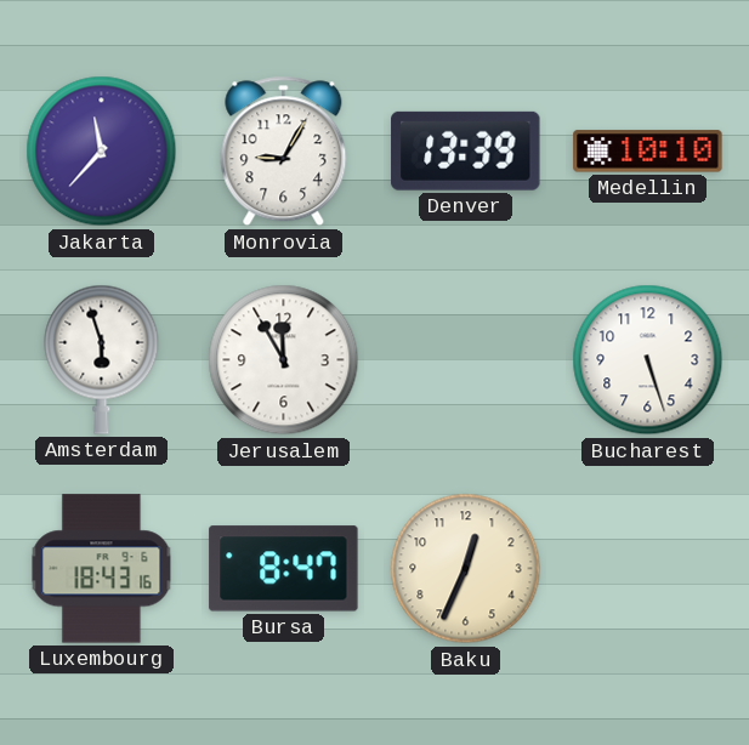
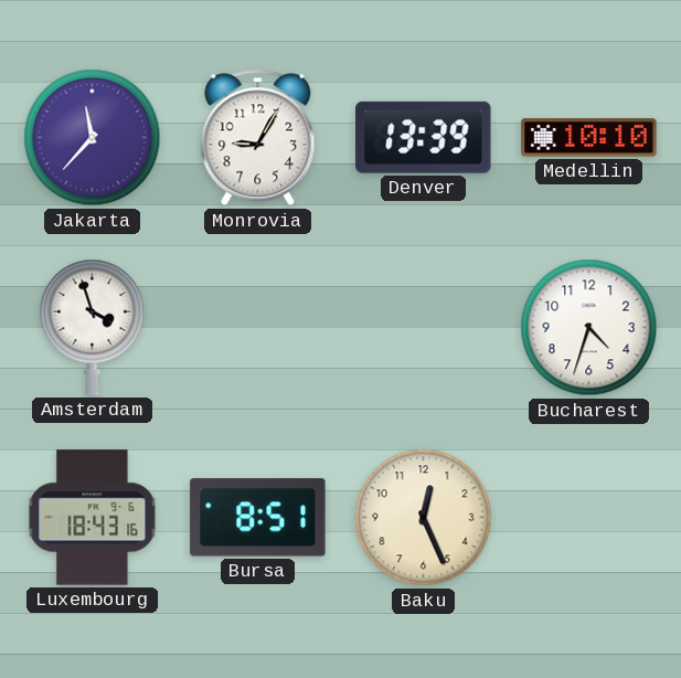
Amsterdam: 5:57 -> 3:57 (93, 327)
Jerusalem: 11:55 -> none (284, 360)
Bucharest: 5:27 -> 4:33 (589, 328)
Bursa: 8:47 -> 8:51 (258, 518)
Baku: 12:34 -> 12:26 (424, 518)
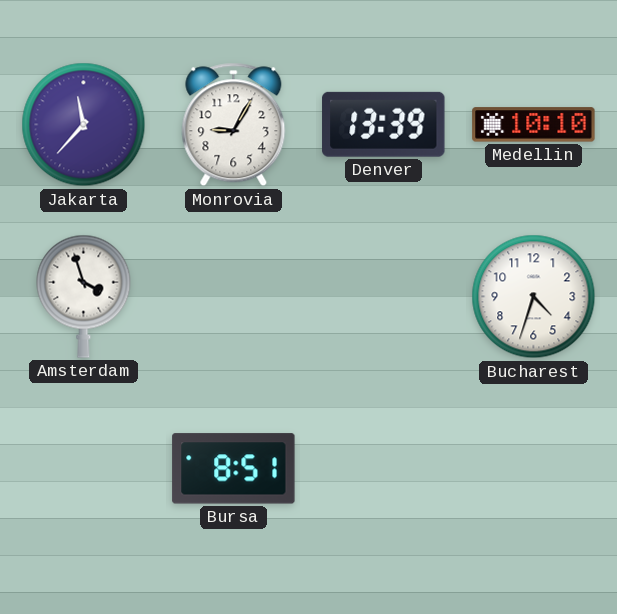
Luxembourg: 18:43 -> none (93, 518)
Baku: 12:26 -> none (424, 518)
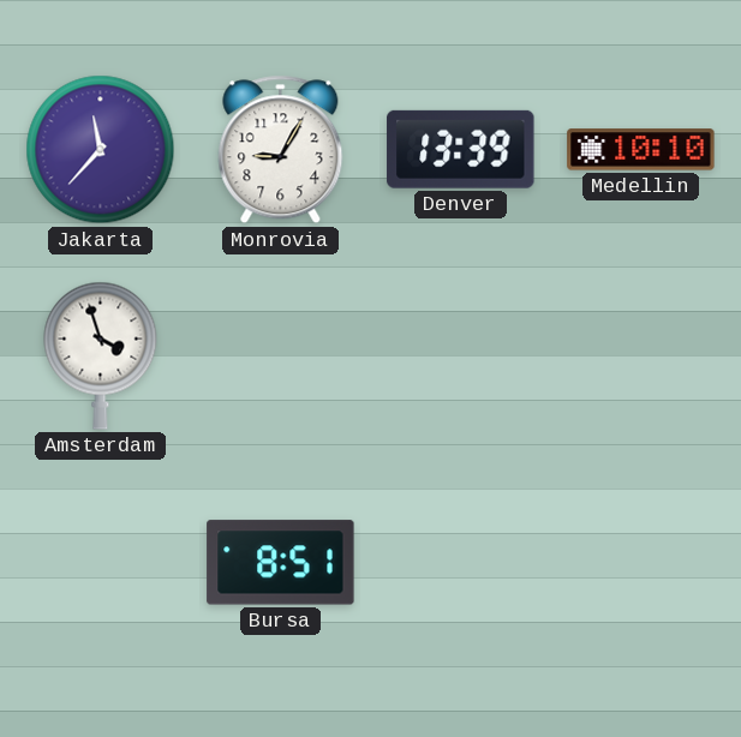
Bucharest: 4:33 -> none (534, 297)
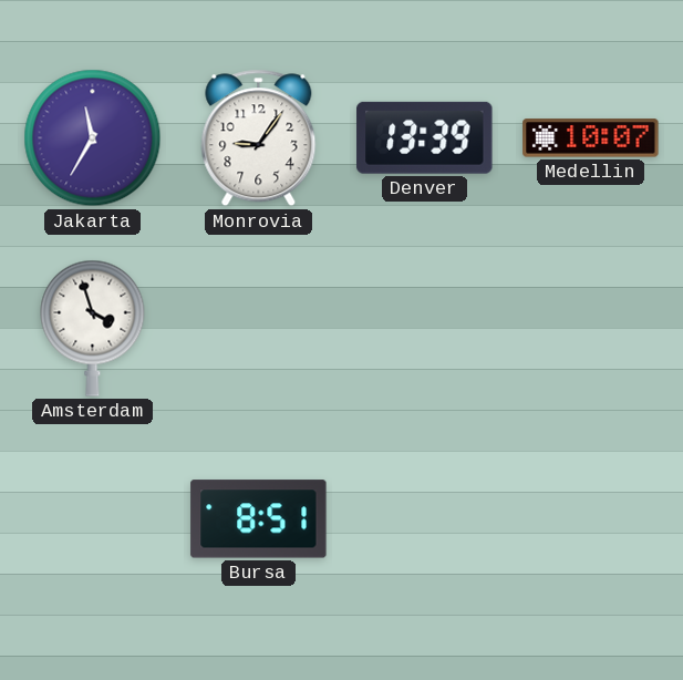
Jakarta: 11:37 -> 11:35 (93, 138)
Monrovia: 9:05 -> 9:06 (259, 138)
Medellin: 10:10 -> 10:07 (591, 138)
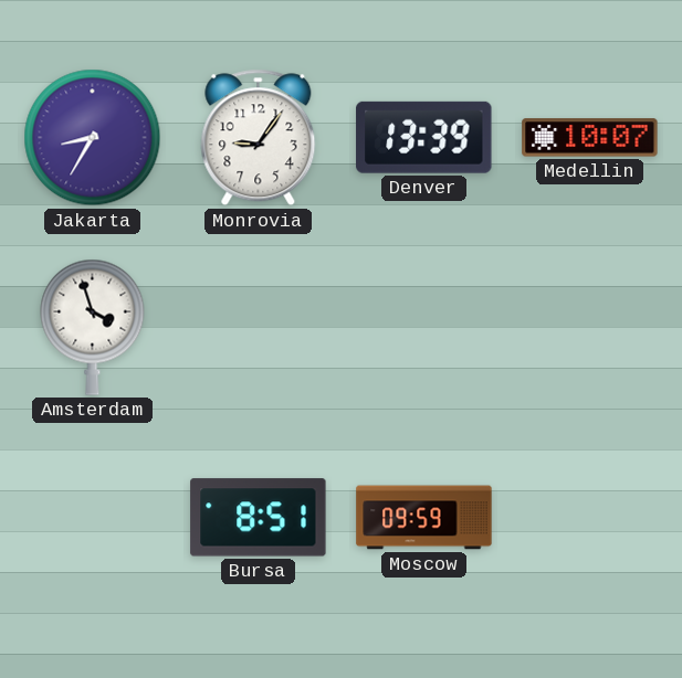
Jakarta: 11:35 -> 8:35 (93, 138)
Moscow: none -> 09:59 (424, 518)
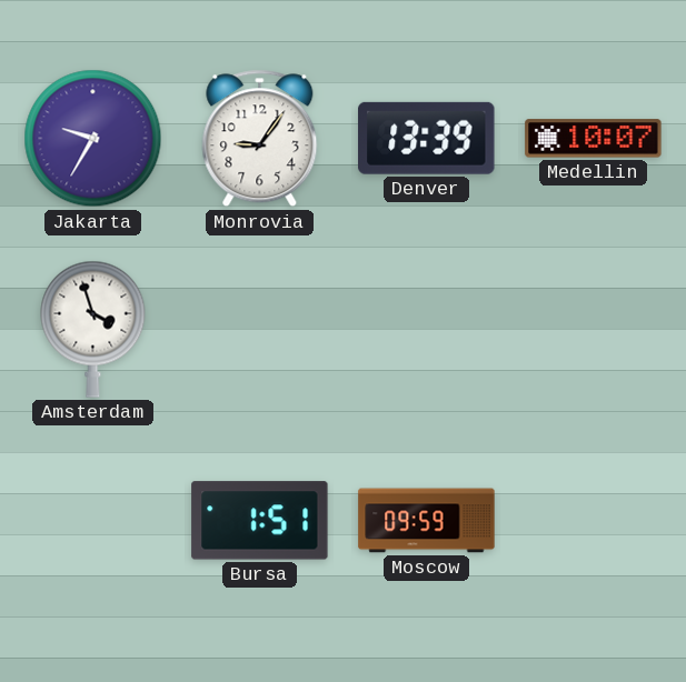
Jakarta: 8:35 -> 9:35 (93, 139)
Bursa: 8:51 -> 1:51 (260, 521)
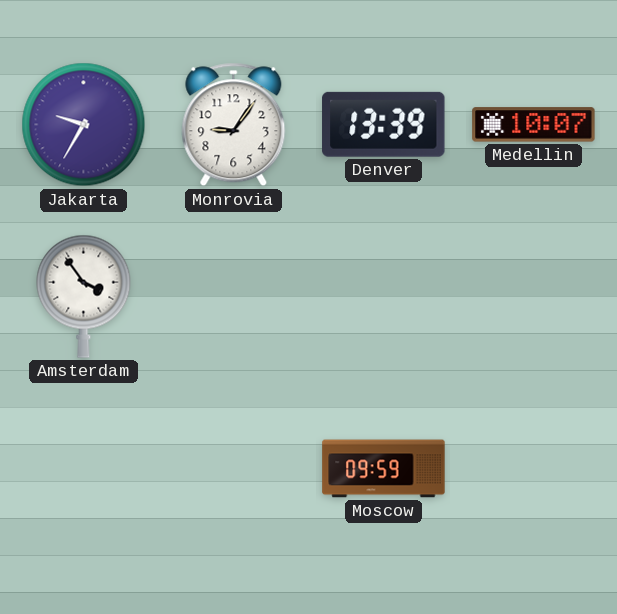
Amsterdam: 3:57 -> 3:54 (84, 296)
Bursa: 1:51 -> none (260, 521)
